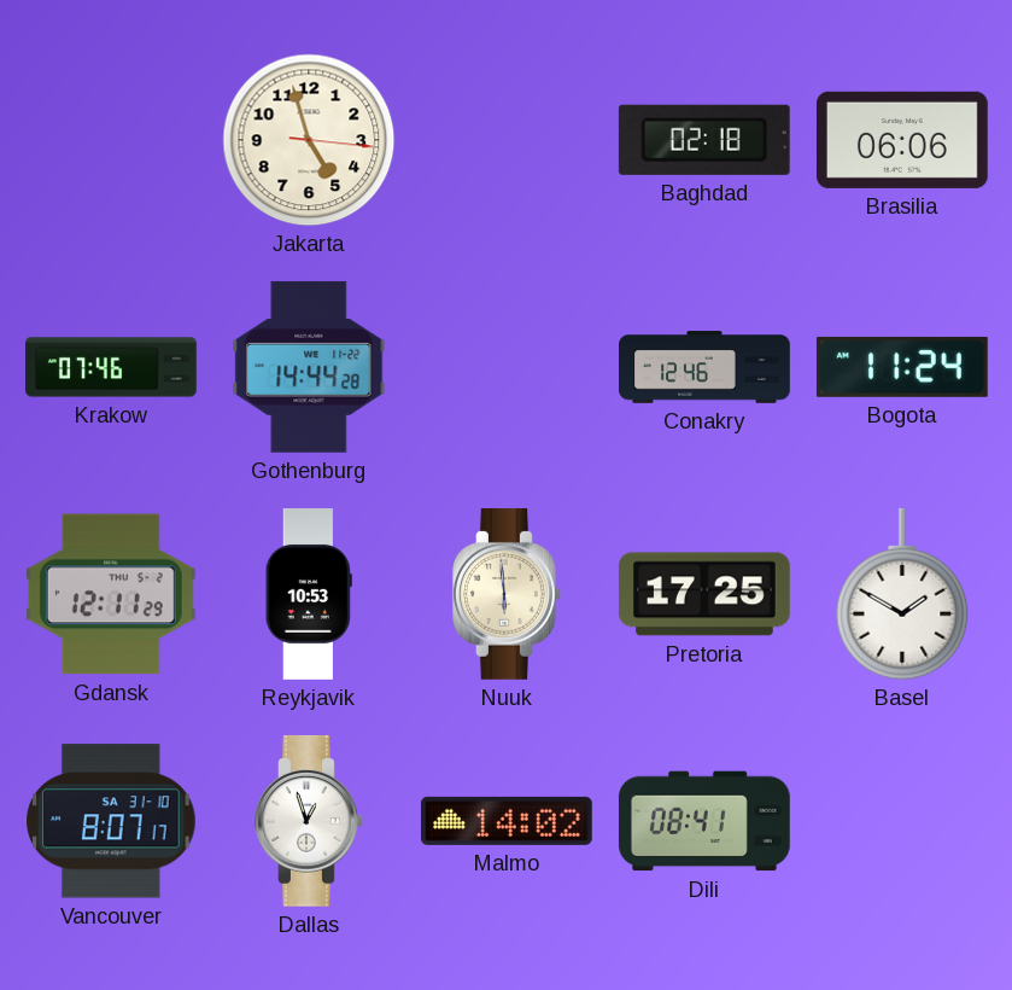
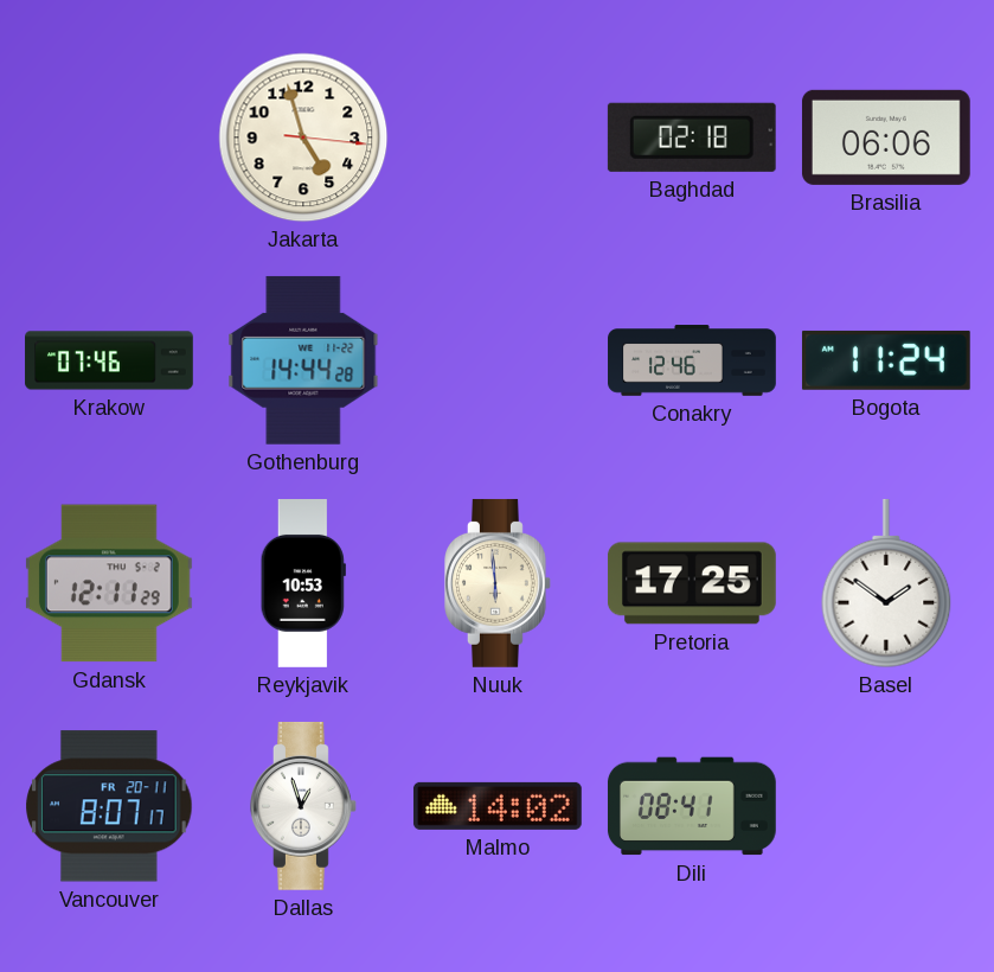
Basel: 1:50 -> 1:51 (886, 583)
Vancouver date: SA 31-10 -> FR 20-11 (109, 806)
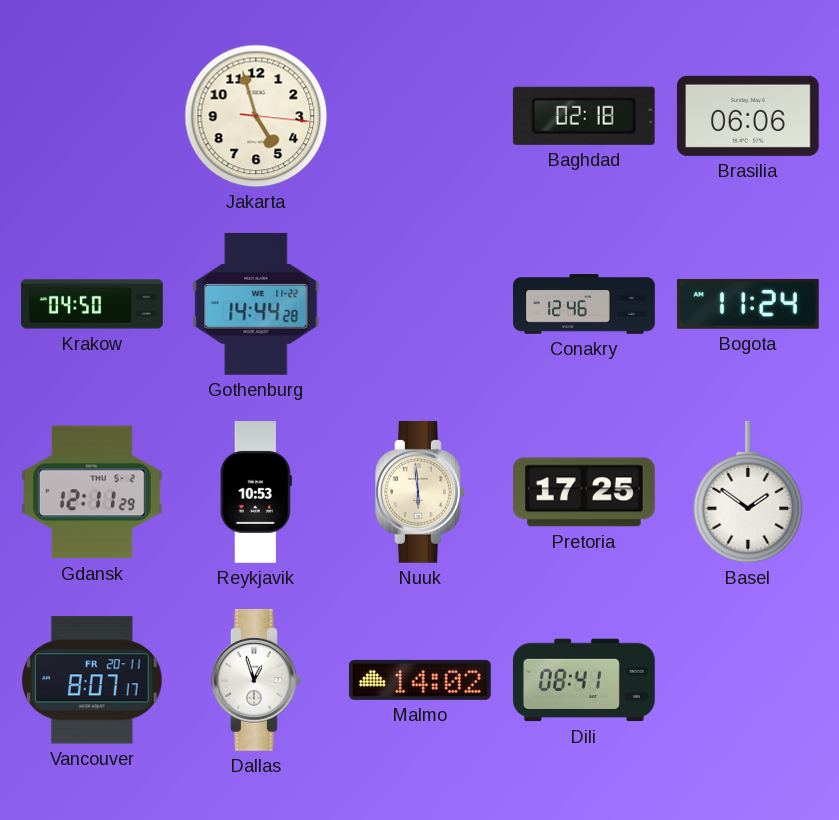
Krakow: 07:46 -> 04:50 (92, 304)
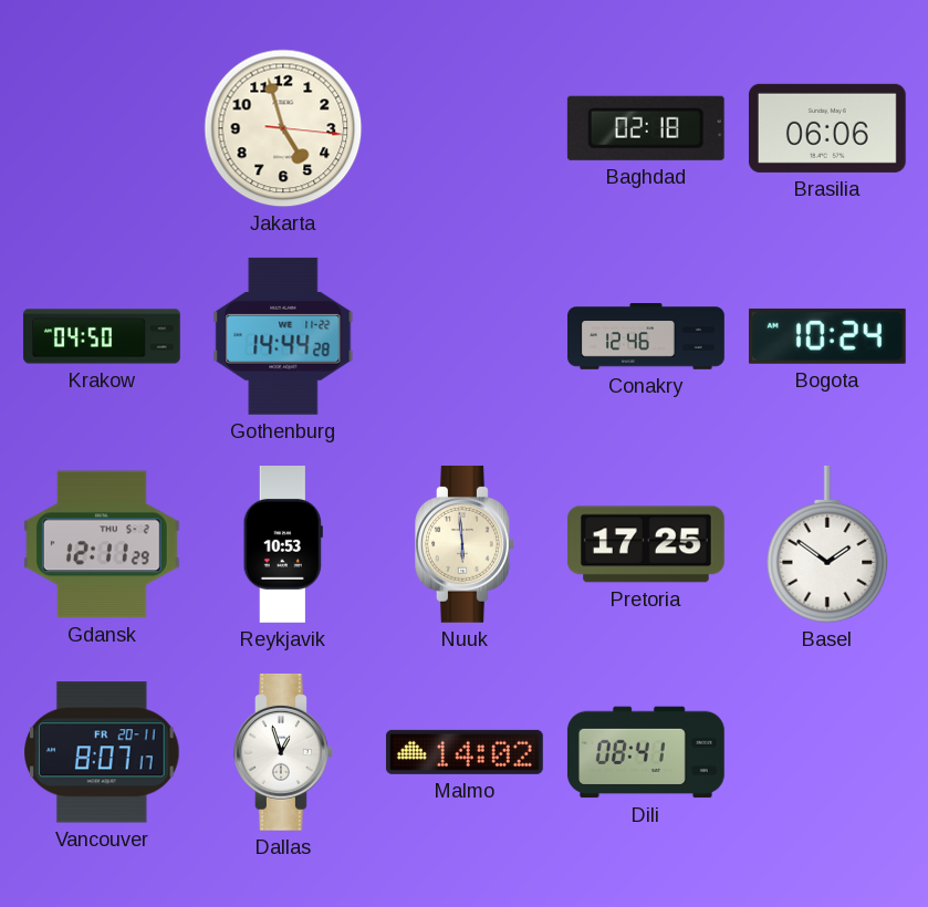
Bogota: 11:24 -> 10:24 (827, 336)
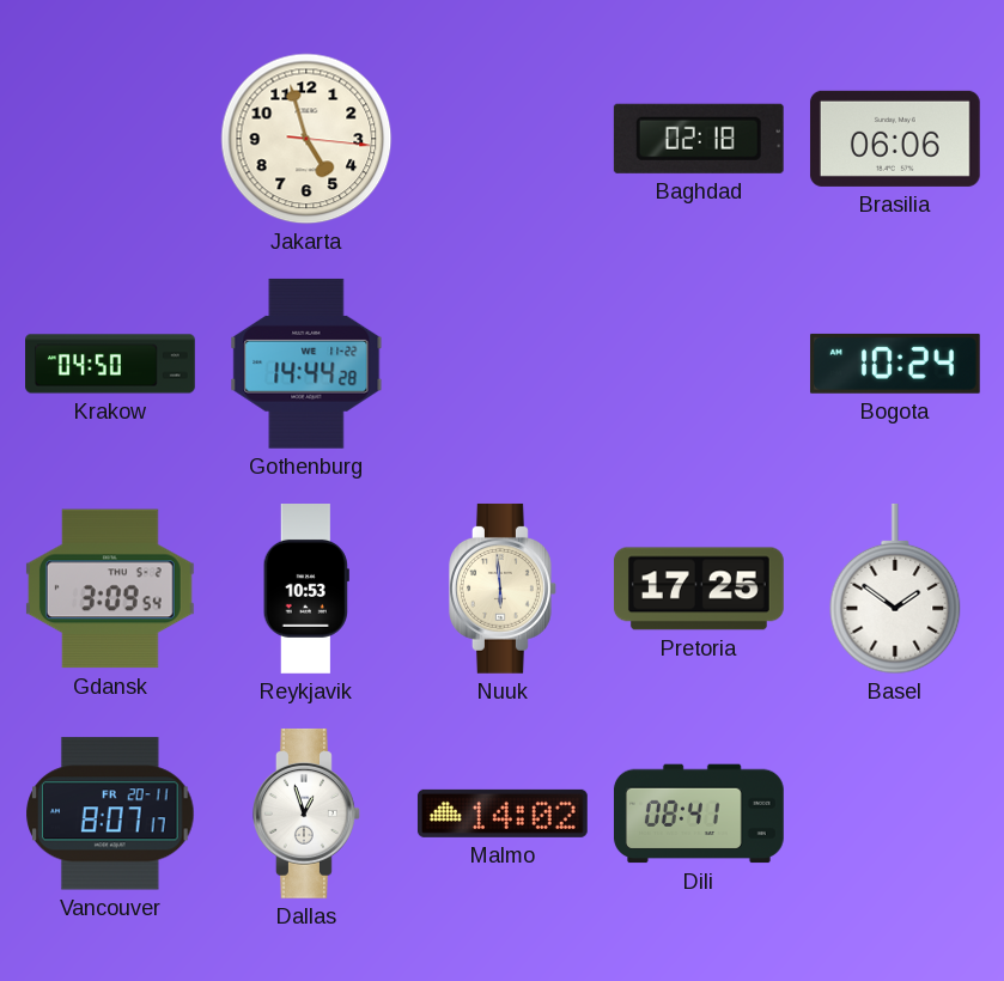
Conakry: 12:46 -> none (646, 336)
Gdansk: 12:11 -> 3:09 (110, 589)
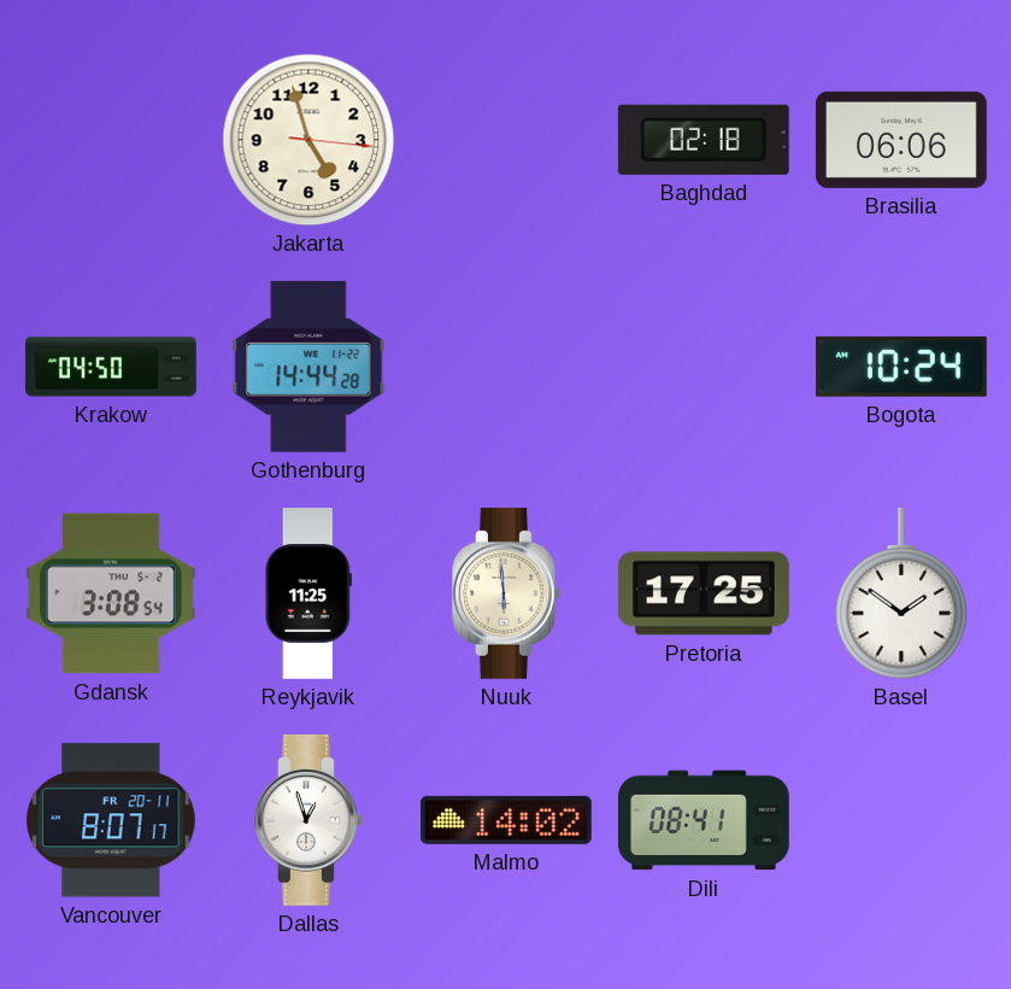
Gdansk: 3:09 -> 3:08 (111, 593)
Reykjavik: 10:53 -> 11:25 (308, 595)
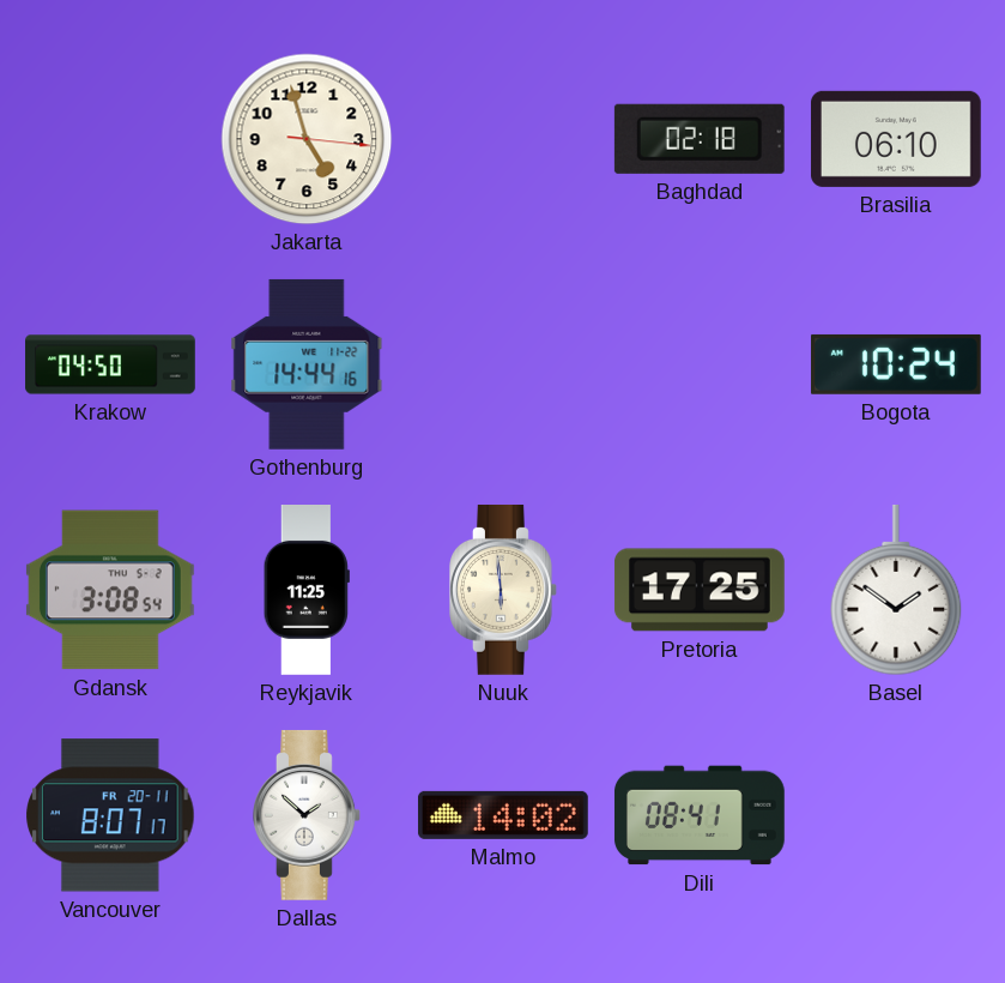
Brasilia: 06:06 -> 06:10 (896, 139)
Gothenburg: 14:44:28 -> 14:44:16 (307, 364)
Dallas: 12:57 -> 1:52 (308, 815)
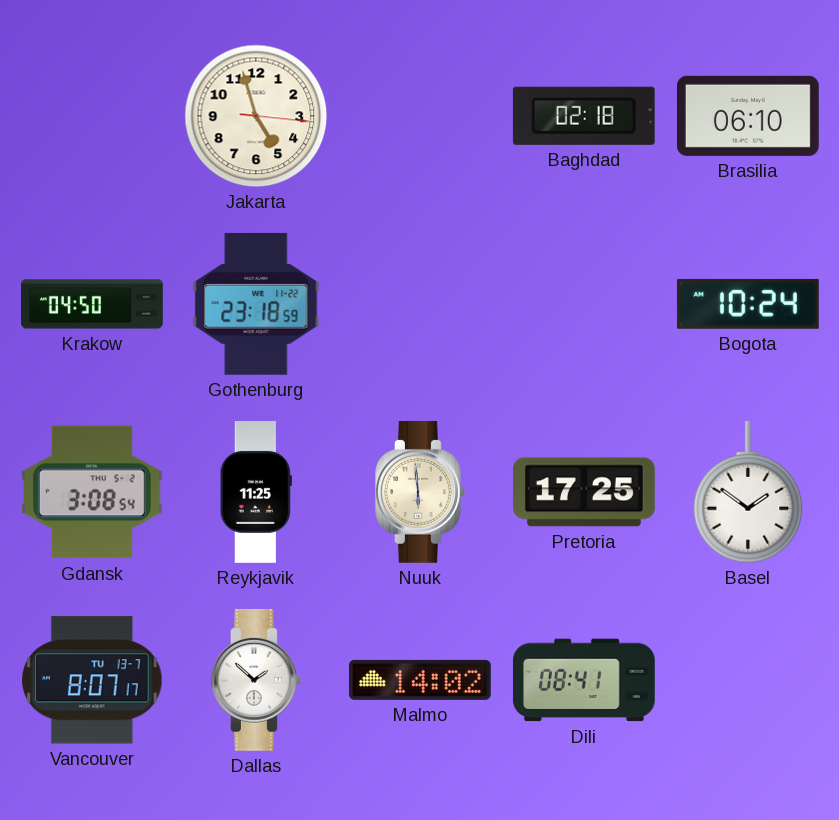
Gothenburg: 14:44 -> 23:18 (256, 304)
Vancouver date: FR 20-11 -> TU 13-7 (92, 680)
